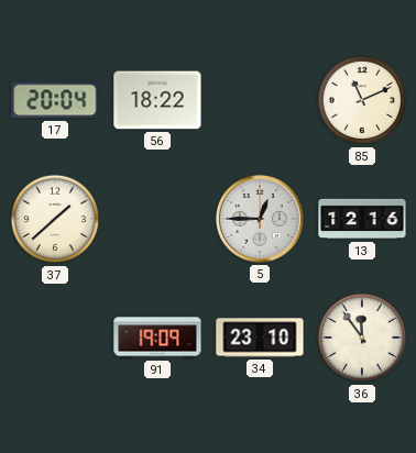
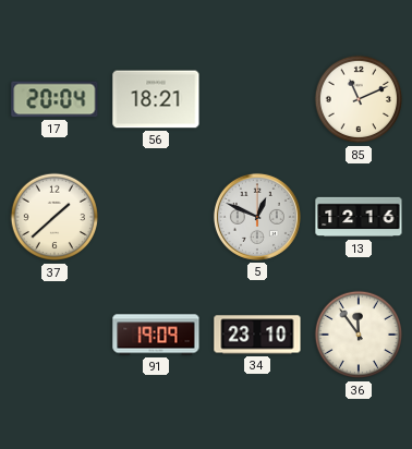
56: 18:22 -> 18:21 (156, 99)
5: 12:45 -> 12:49 (257, 217)
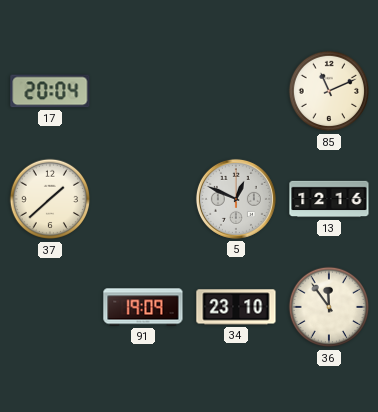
56: 18:21 -> none (156, 99)
